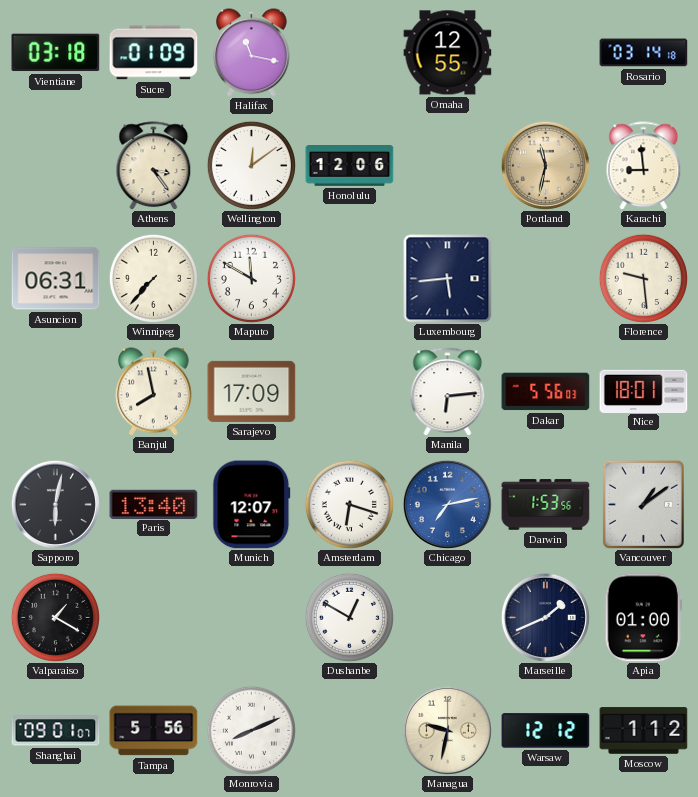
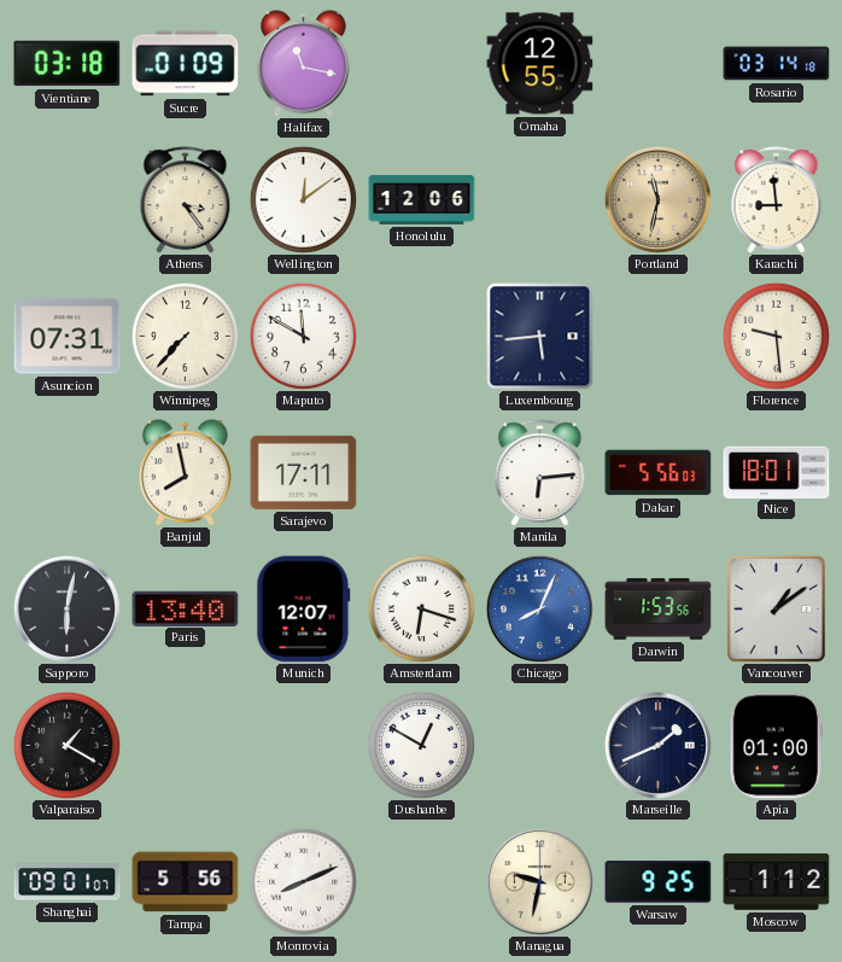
Asuncion: 06:31 -> 07:31 (68, 337)
Sarajevo: 17:09 -> 17:11 (304, 472)
Chicago: 7:13 -> 8:04 (539, 608)
Warsaw: 12:12 -> 9:25 (659, 882)
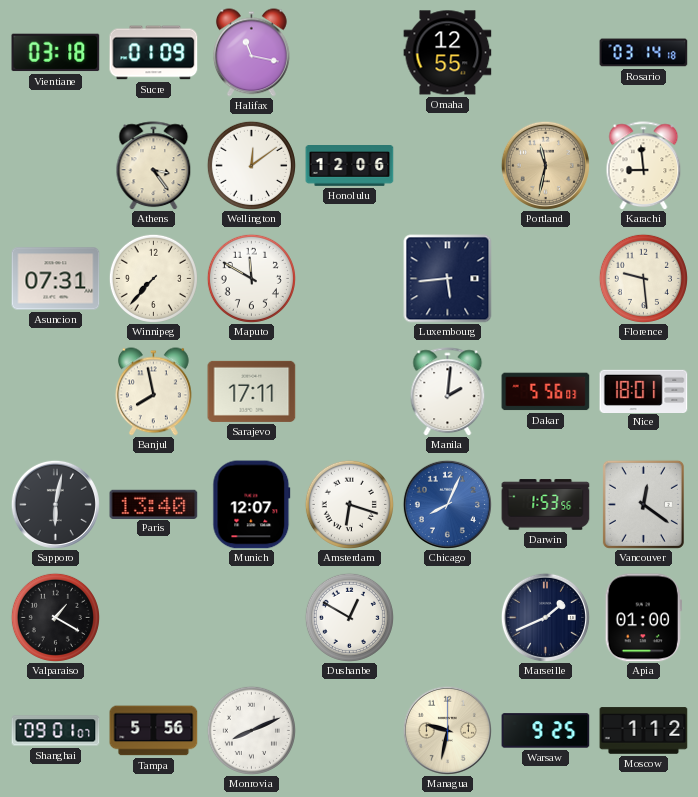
Manila: 6:14 -> 2:01 (448, 392)
Vancouver: 1:09 -> 12:21 (643, 504)
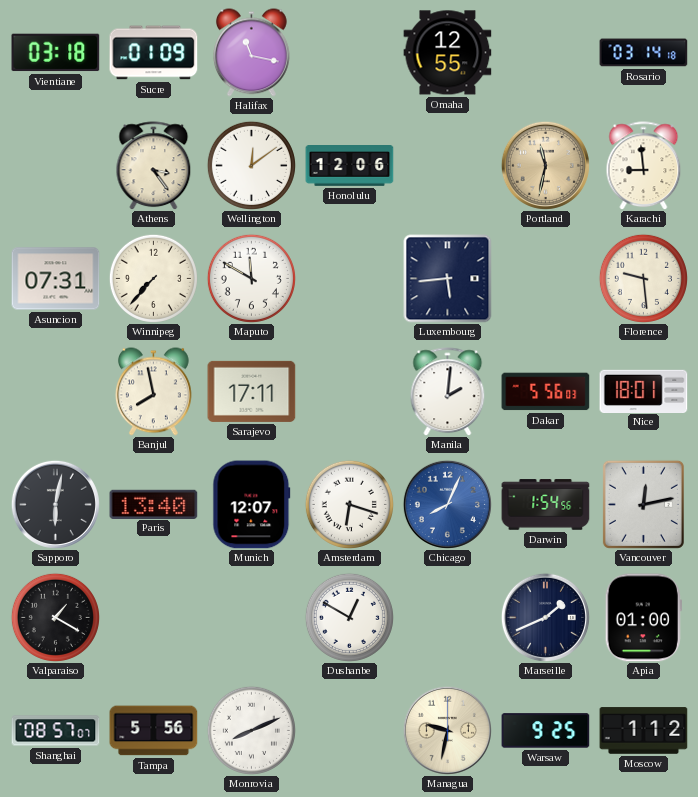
Darwin: 1:53 -> 1:54 (546, 505)
Vancouver: 12:21 -> 12:13 (643, 504)
Shanghai: 09:01 -> 08:57 (56, 731)
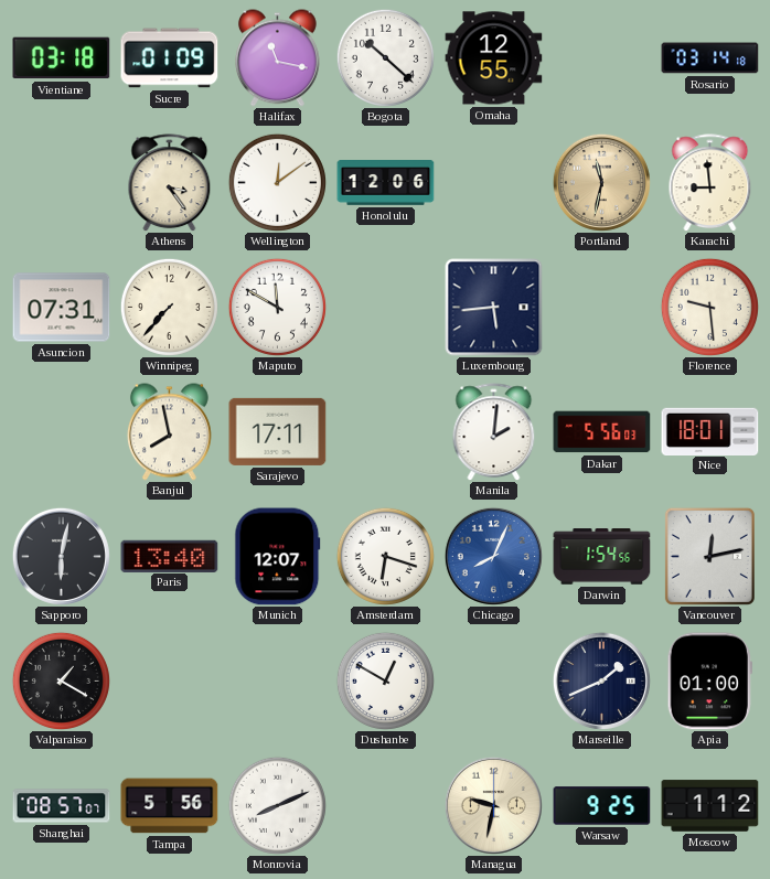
Bogota: none -> 10:22 (385, 57)
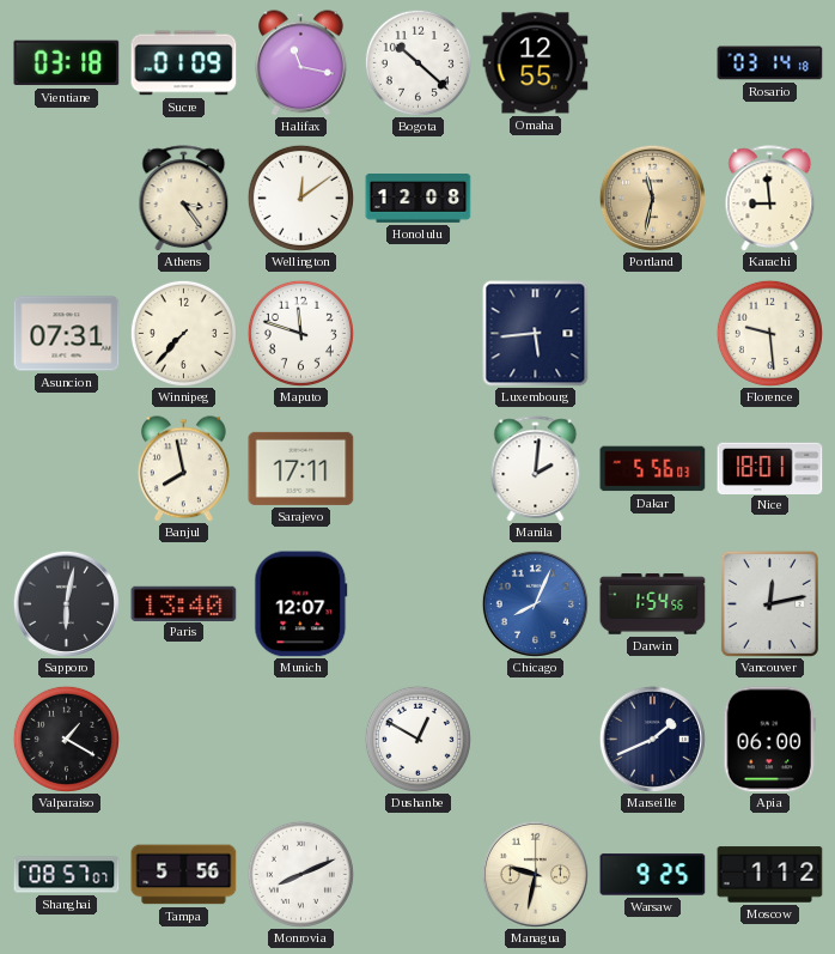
Honolulu: 12:06 -> 12:08 (419, 199)
Maputo: 11:50 -> 11:48 (300, 333)
Amsterdam: 6:18 -> none (385, 556)
Apia: 01:00 -> 06:00 (769, 740)
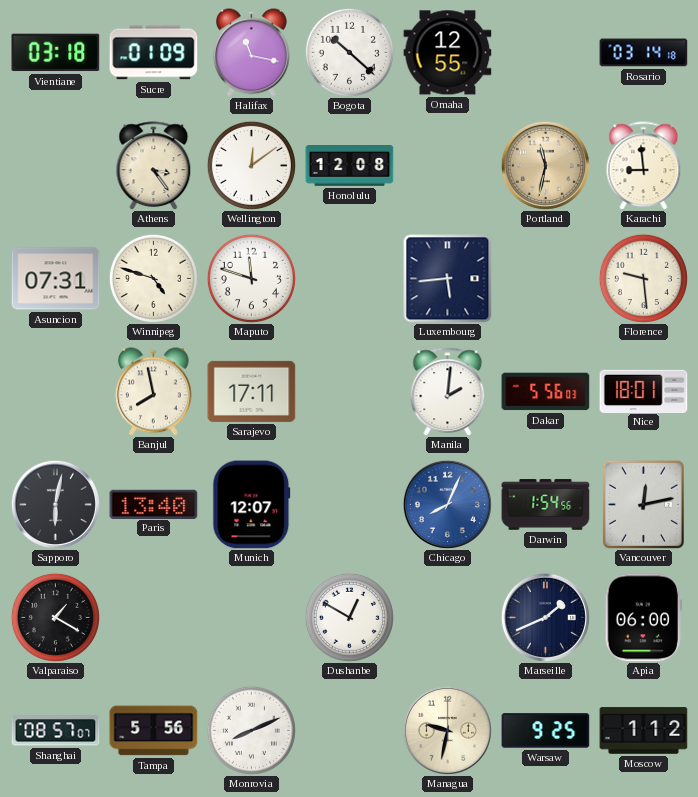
Winnipeg: 7:37 -> 4:48 (153, 278)
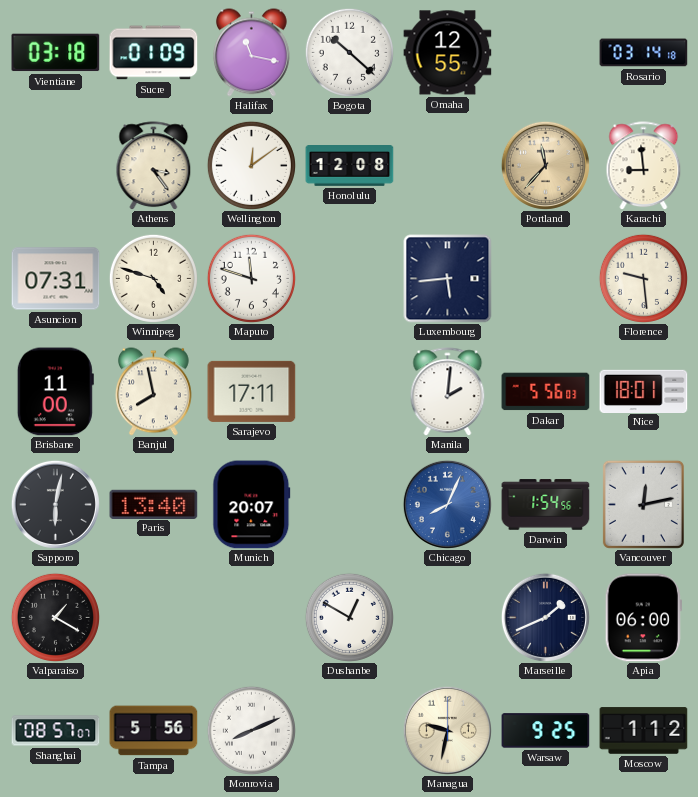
Portland: 11:32 -> 11:37 (545, 165)
Brisbane: none -> 11:00 (55, 392)
Munich: 12:07 -> 20:07 (252, 505)
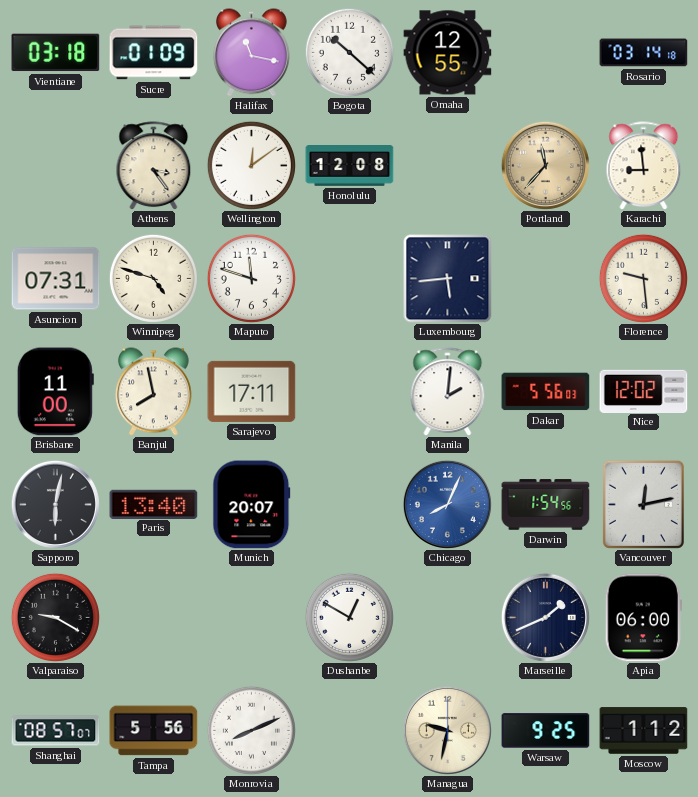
Nice: 18:01 -> 12:02 (644, 391)
Valparaiso: 1:20 -> 9:20 (55, 617)
